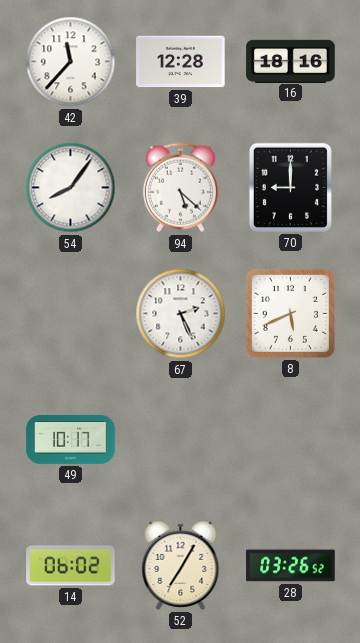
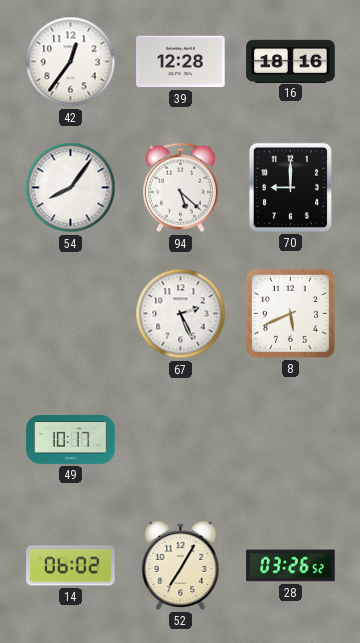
42: 11:37 -> 12:36 (71, 62)
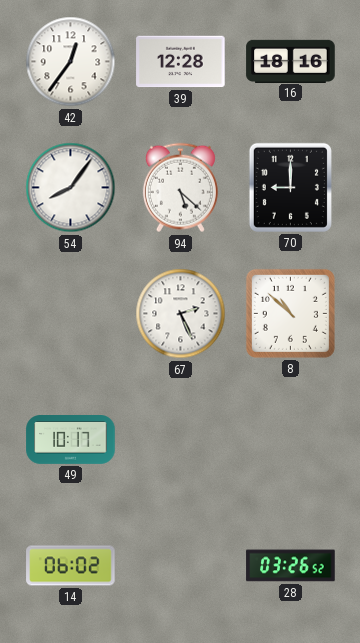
8: 5:41 -> 10:52 (290, 313)
52: 7:05 -> none (181, 565)
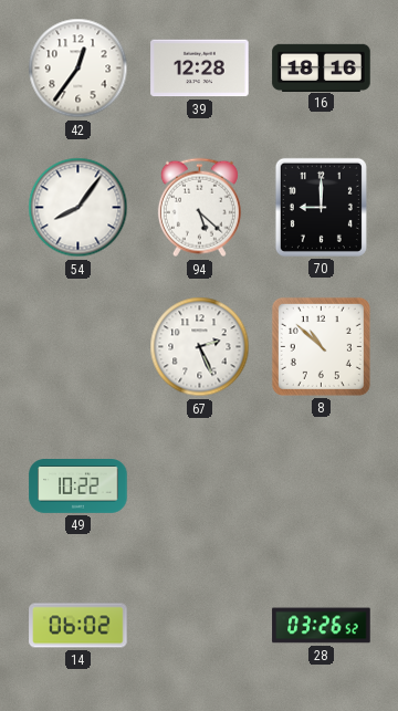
49: 10:17 -> 10:22 (78, 487)
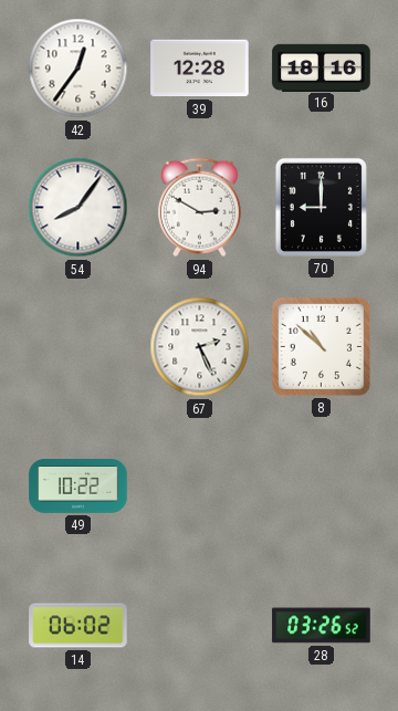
94: 5:22 -> 2:50 (199, 208)
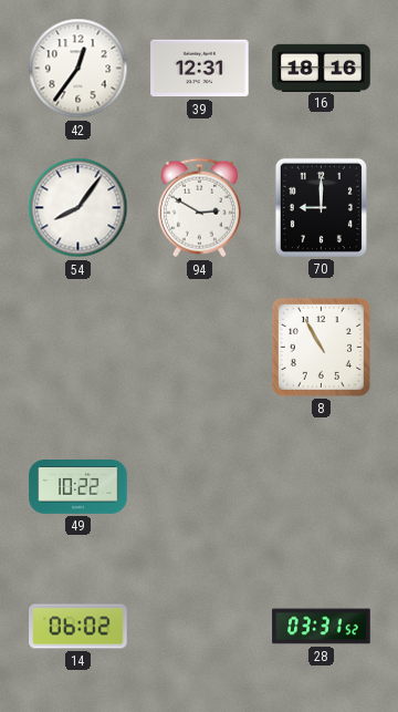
39: 12:28 -> 12:31 (200, 69)
67: 2:26 -> none (200, 347)
8: 10:52 -> 10:55 (321, 347)
28: 03:26 -> 03:31 (322, 627)
